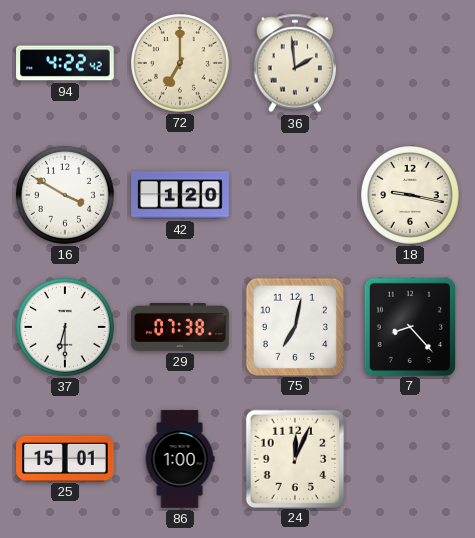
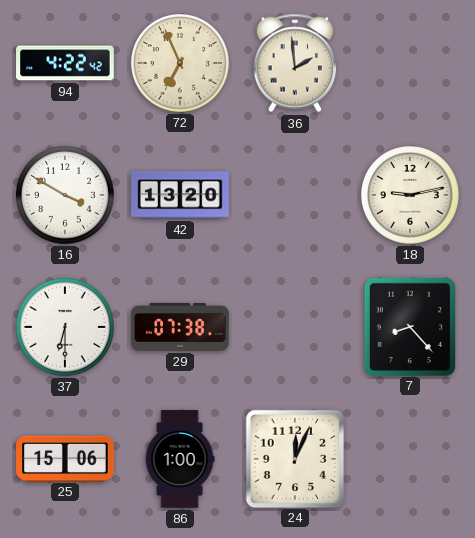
72: 7:00 -> 6:56 (181, 64)
42: 1:20 -> 13:20 (180, 195)
18: 9:17 -> 9:13 (411, 196)
75: 7:02 -> none (294, 326)
25: 15:01 -> 15:06 (65, 458)
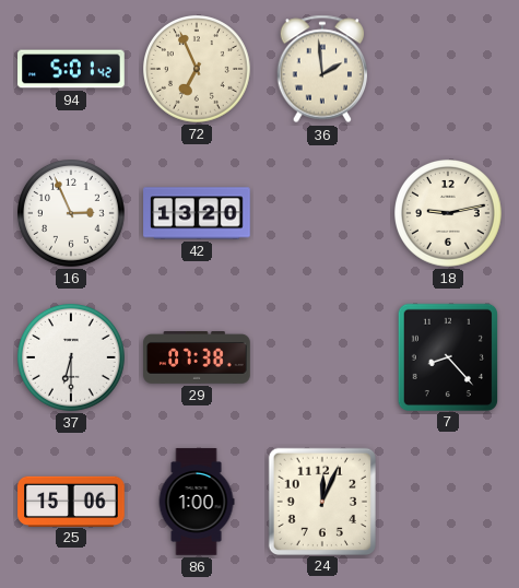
94: 4:22 -> 5:01 (71, 69)
16: 3:50 -> 2:56 (72, 214)
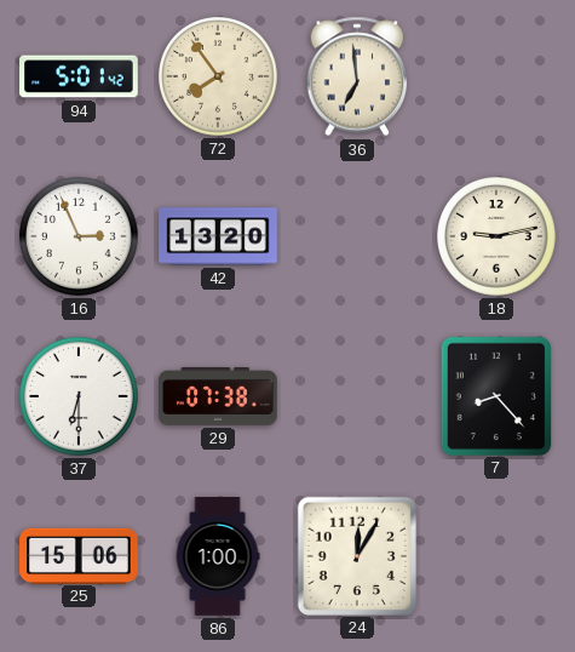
72: 6:56 -> 7:54 (219, 78)
36: 1:59 -> 6:59 (357, 76)
24: 12:04 -> 12:05 (356, 555)
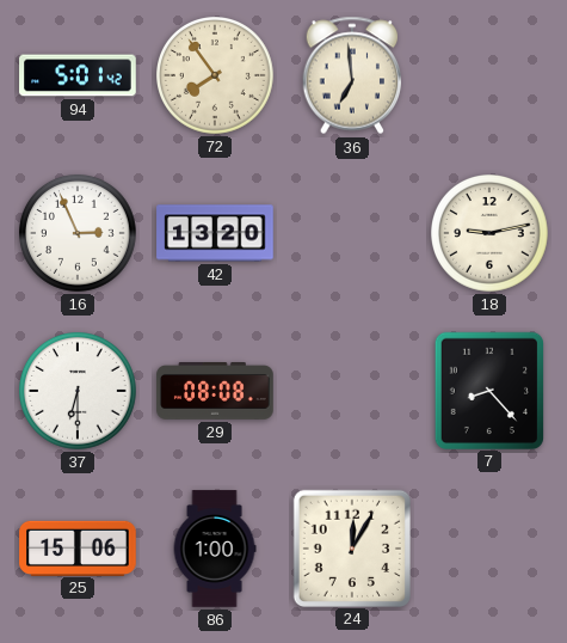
29: 07:38 -> 08:08 (215, 392)
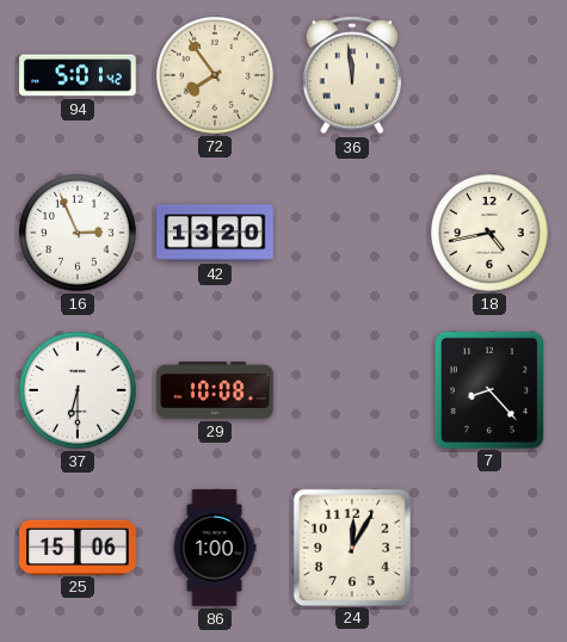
36: 6:59 -> 11:59 (352, 75)
18: 9:13 -> 4:43 (491, 234)
29: 08:08 -> 10:08 (215, 391)
